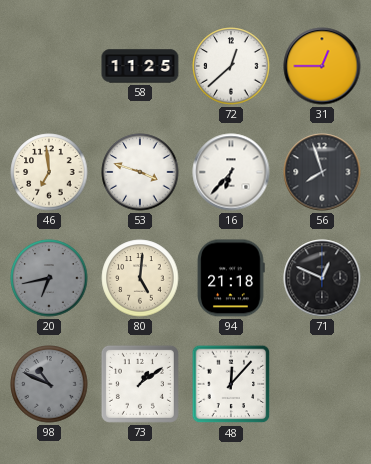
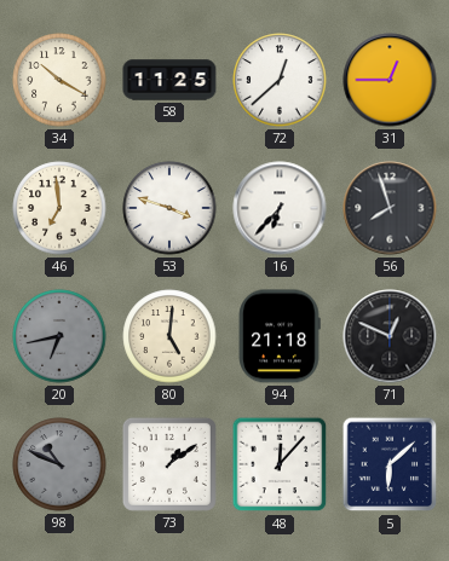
34: none -> 10:20 (59, 80)
5: none -> 6:08 (390, 464)
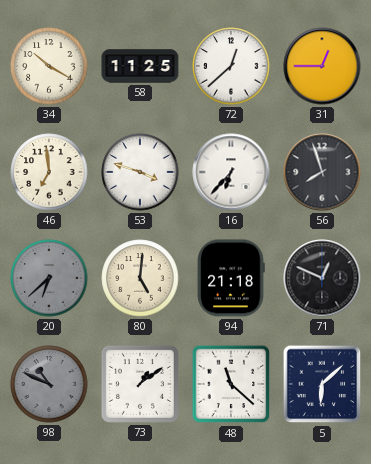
20: 6:43 -> 6:38 (49, 278)
48: 12:07 -> 11:22 (231, 384)
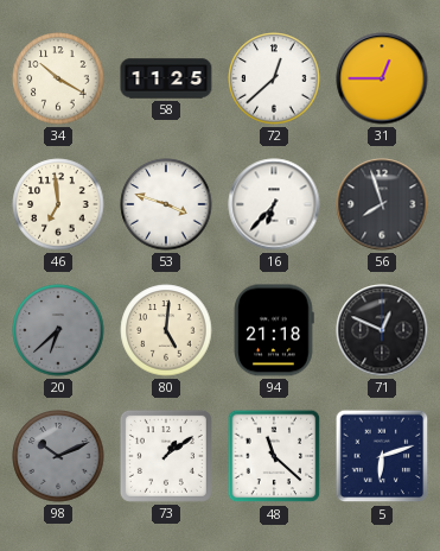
98: 10:49 -> 10:11 (58, 456)
5: 6:08 -> 6:12 (382, 456)
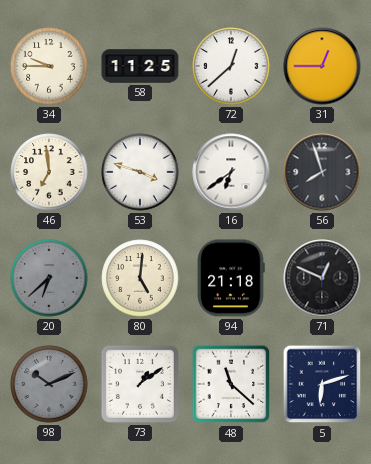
34: 10:20 -> 9:45 (49, 66)
16: 6:37 -> 6:39 (231, 172)
